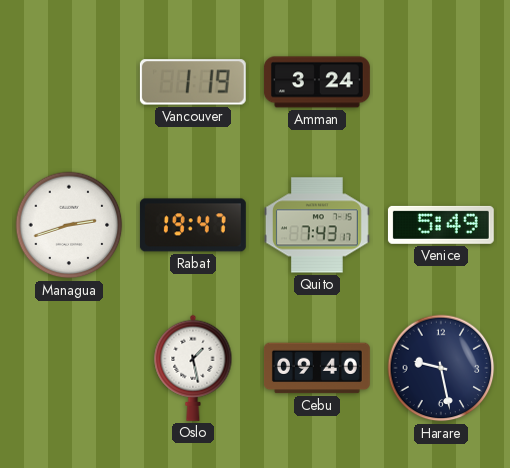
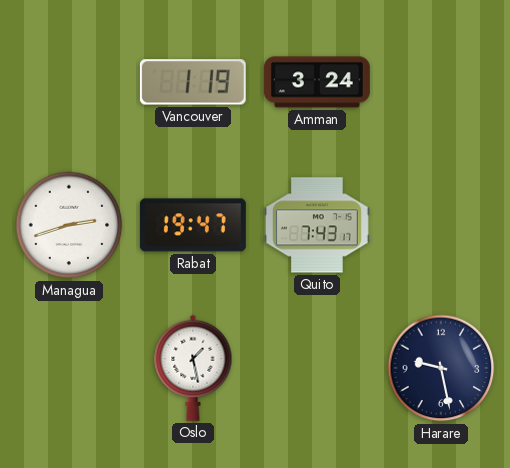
Venice: 5:49 -> none (441, 225)
Cebu: 09:40 -> none (317, 368)
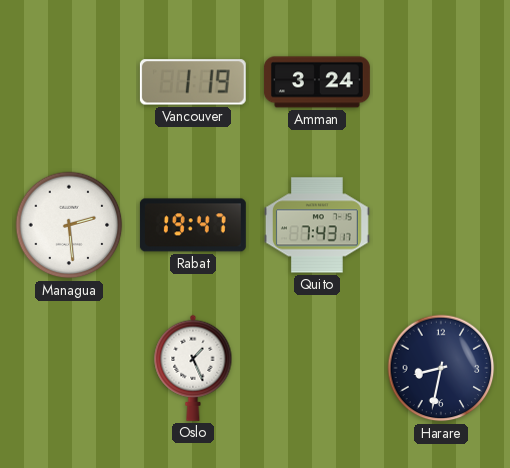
Managua: 2:42 -> 2:29 (69, 225)
Oslo: 1:28 -> 1:26 (193, 368)
Harare: 9:28 -> 8:32 (441, 368)
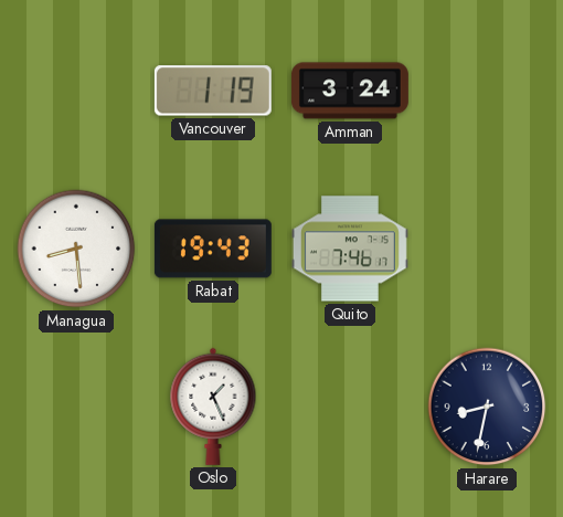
Managua: 2:29 -> 8:29 (76, 249)
Rabat: 19:47 -> 19:43 (213, 249)
Quito: 7:43 -> 7:46 (350, 249)
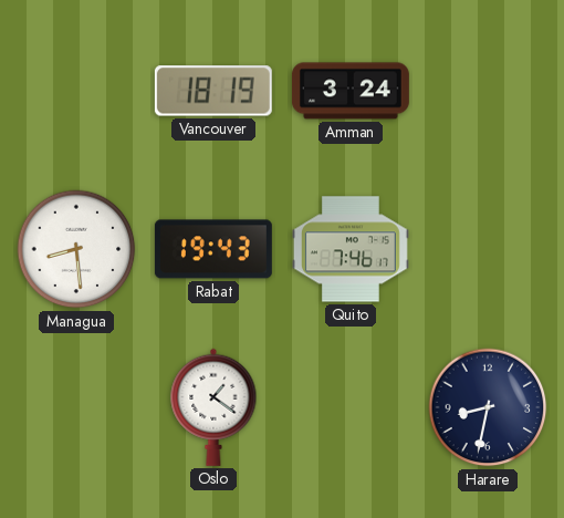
Vancouver: 1:19 -> 18:19 (213, 91)
Oslo: 1:26 -> 1:21 (213, 407)
